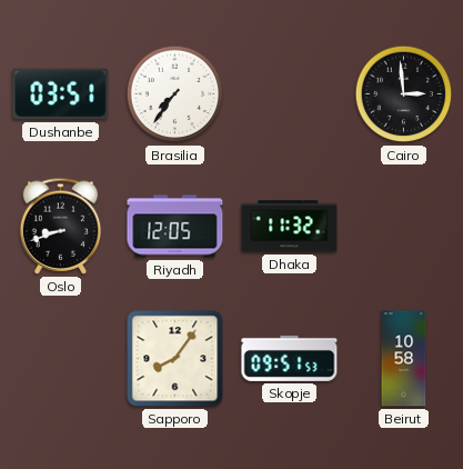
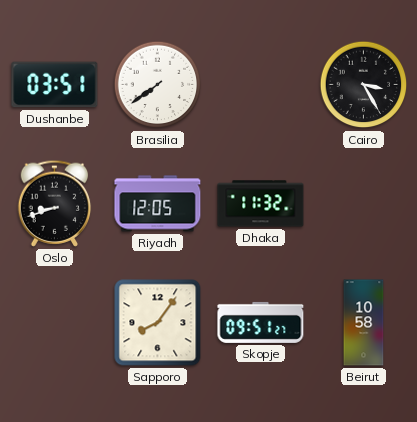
Brasilia: 7:36 -> 7:39 (158, 85)
Cairo: 2:59 -> 3:25 (364, 85)
Skopje: 09:51:53 -> 09:51:27 (261, 322)
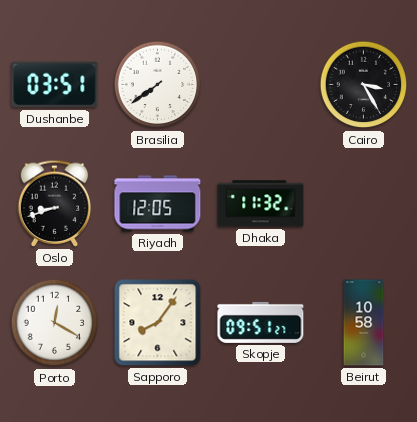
Porto: none -> 12:20 (55, 323)
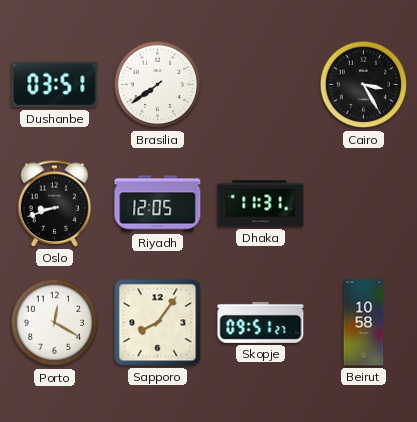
Dhaka: 11:32 -> 11:31 (261, 204)
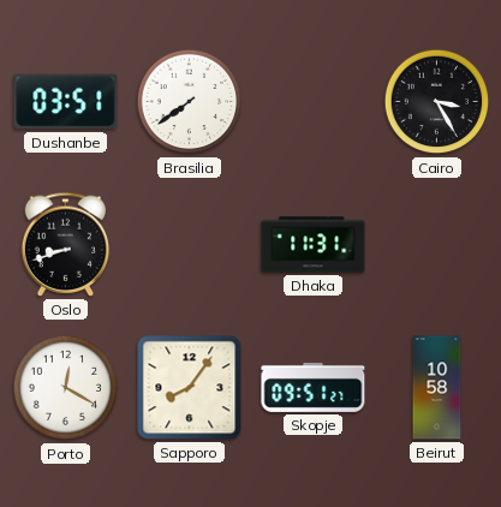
Riyadh: 12:05 -> none (158, 204)
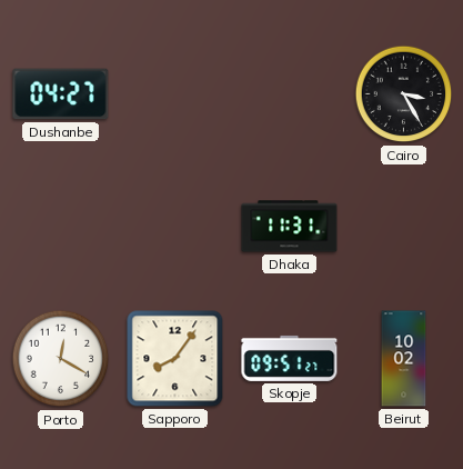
Dushanbe: 03:51 -> 04:27 (61, 94)
Brasilia: 7:39 -> none (190, 102)
Oslo: 8:42 -> none (66, 244)
Beirut: 10:58 -> 10:02 (404, 359)
